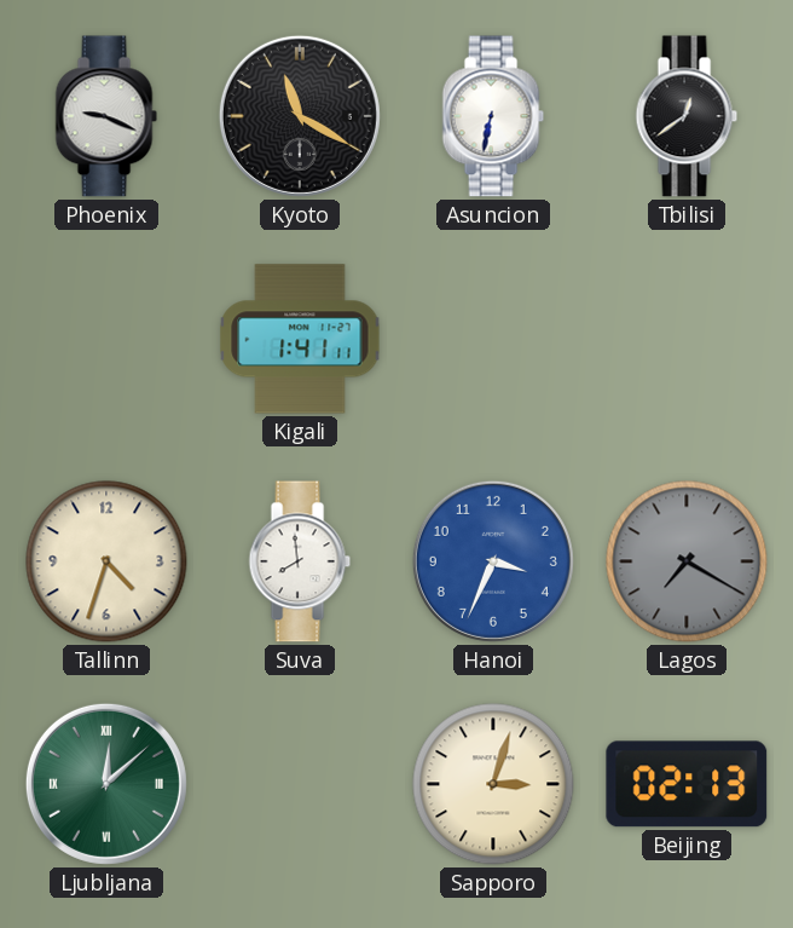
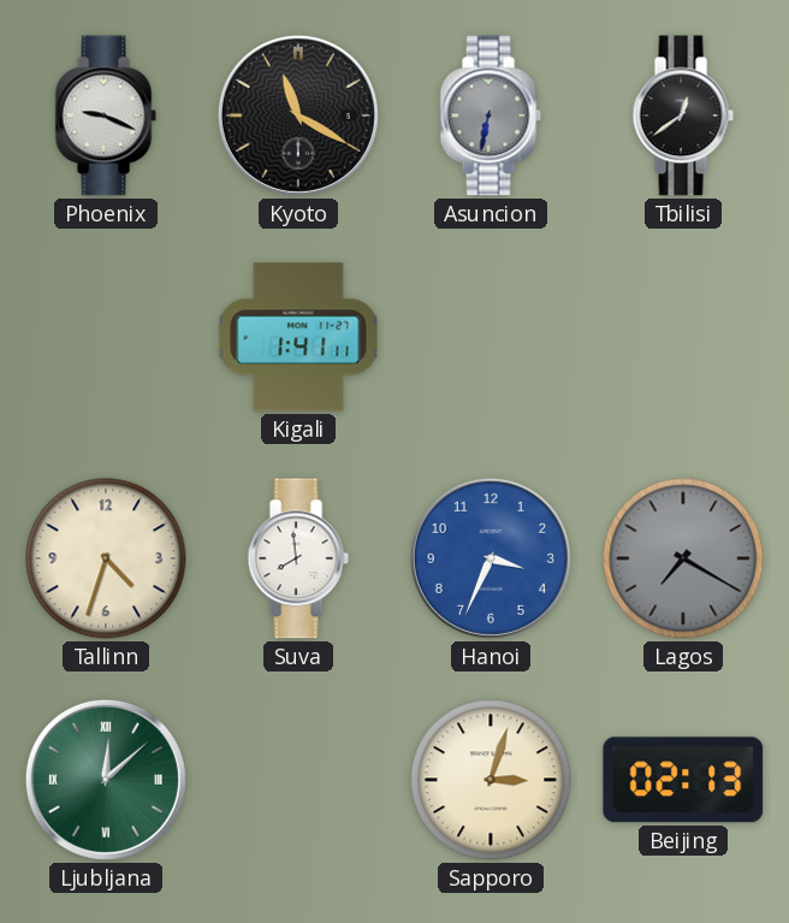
Asuncion dial: white -> grey (491, 116)
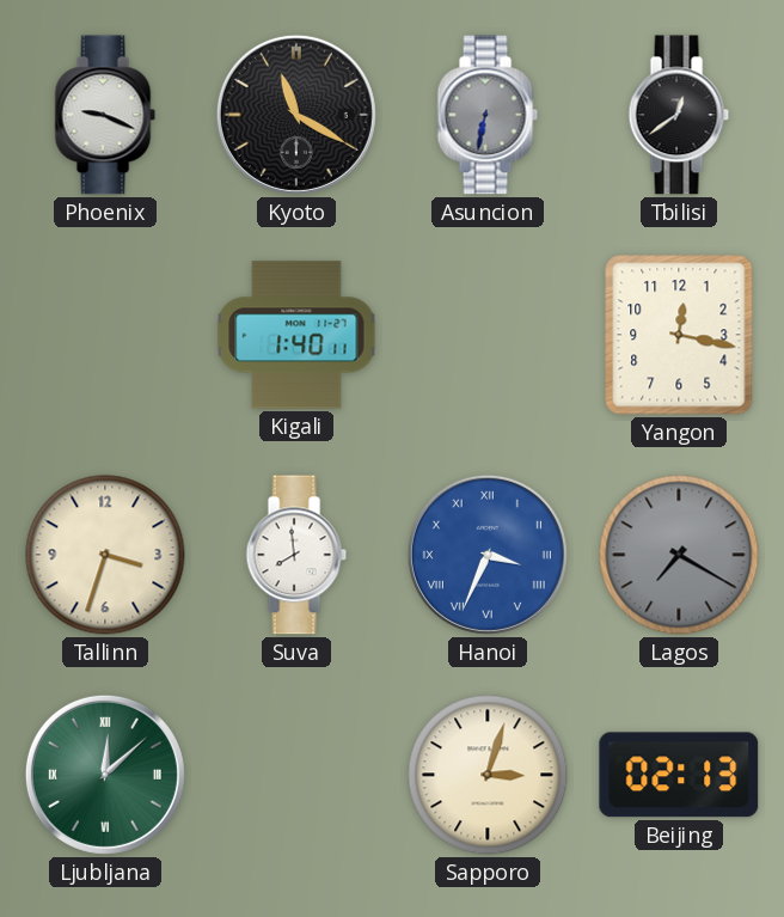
Kigali: 1:41 -> 1:40 (296, 335)
Yangon: none -> 12:17 (679, 335)
Tallinn: 4:33 -> 3:33 (105, 555)
Hanoi numerals: Arabic -> Roman (488, 555)
